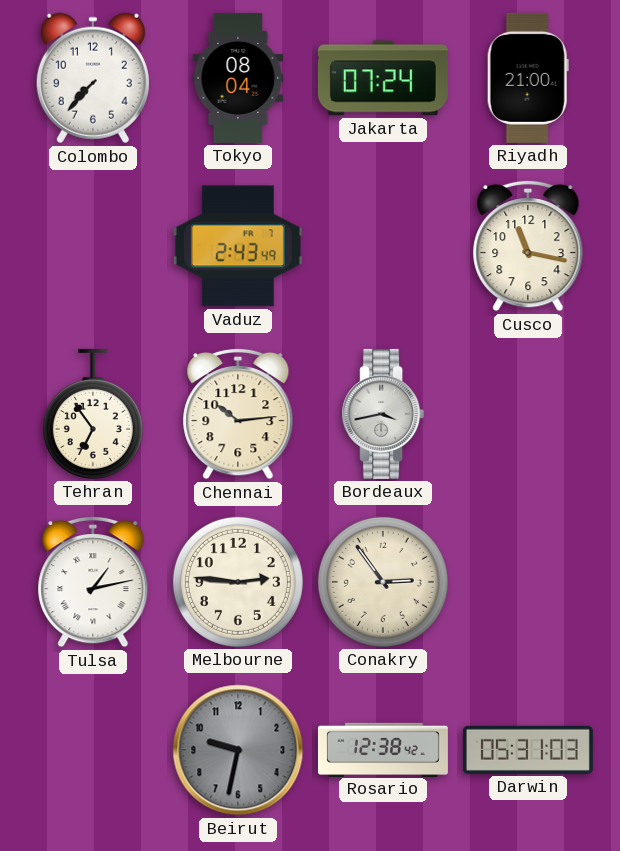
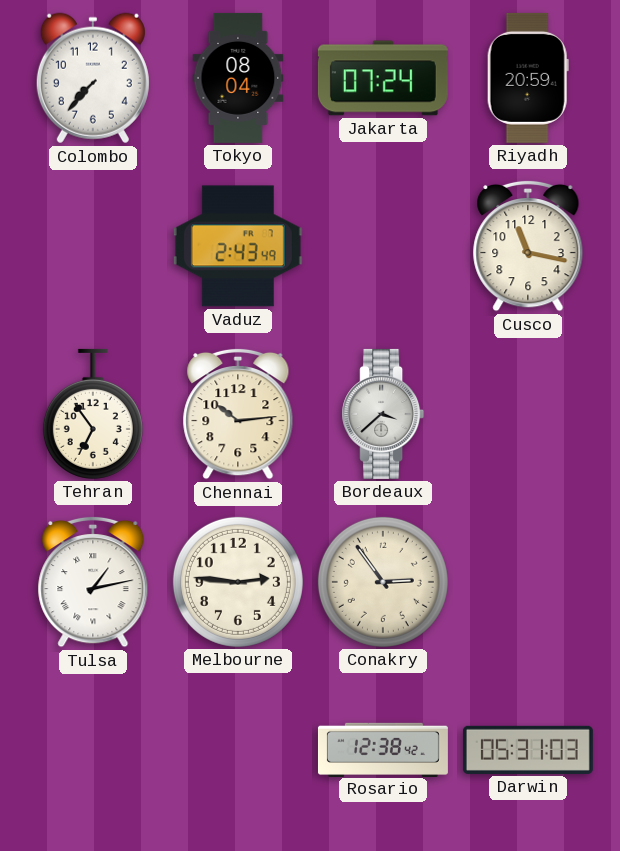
Riyadh: 21:00 -> 20:59 (528, 78)
Bordeaux: 3:43 -> 3:38 (383, 414)
Beirut: 9:32 -> none (238, 750)
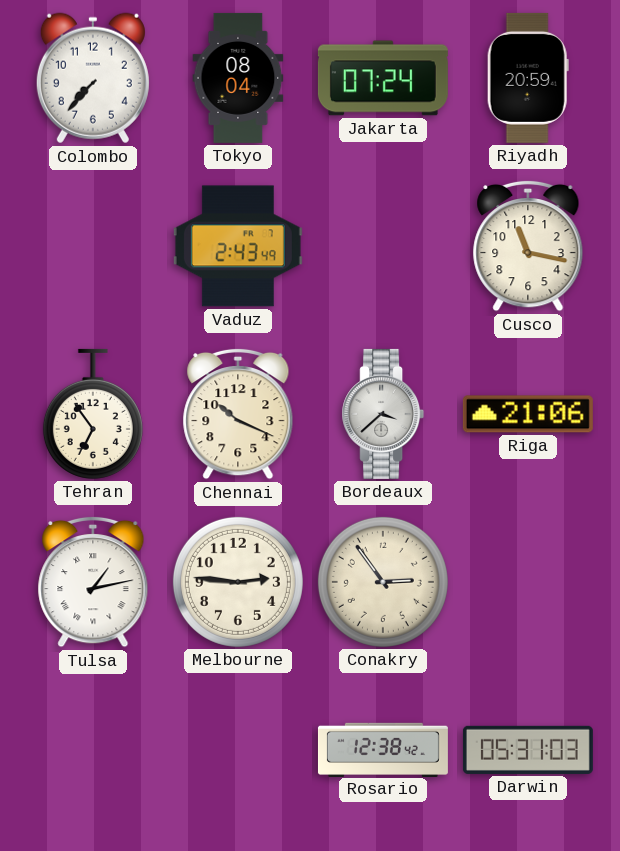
Chennai: 10:14 -> 10:19 (238, 414)
Riga: none -> 21:06 (528, 414)
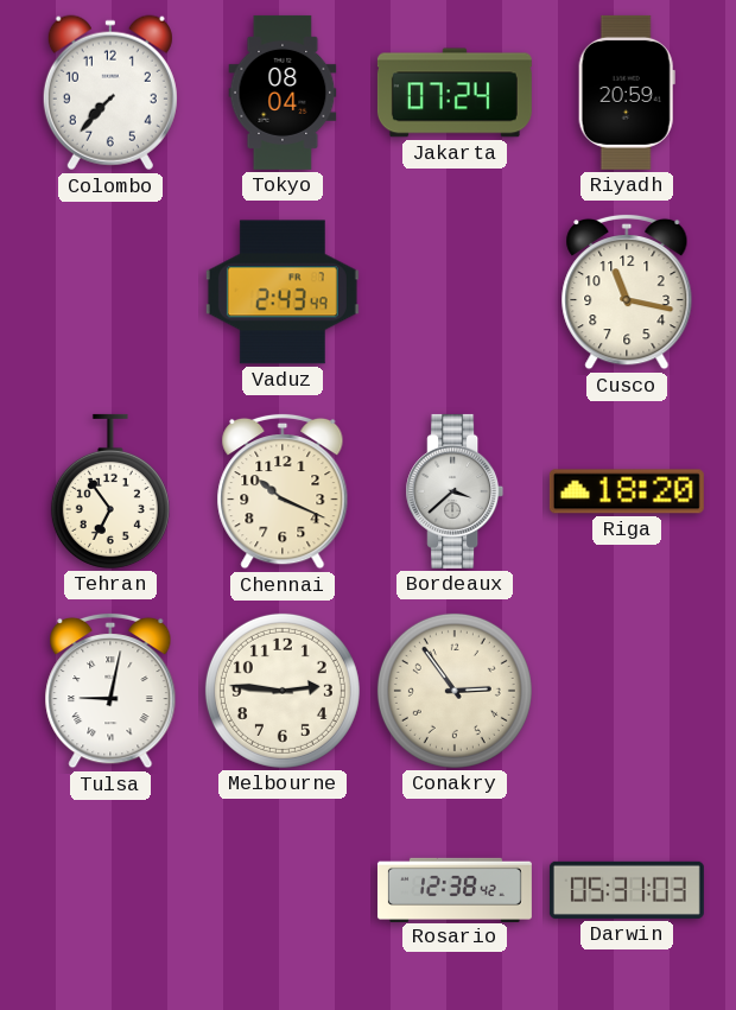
Riga: 21:06 -> 18:20 (627, 491)
Tulsa: 1:13 -> 9:02 (110, 691)
